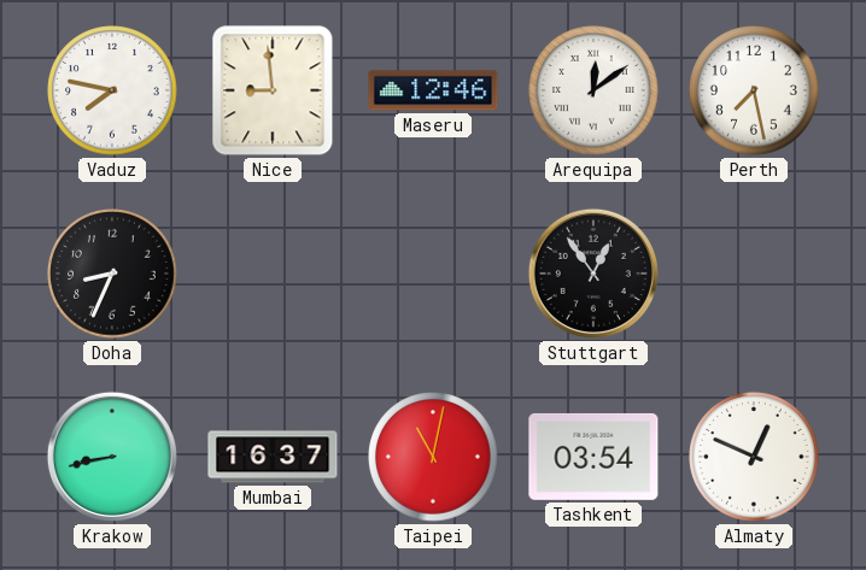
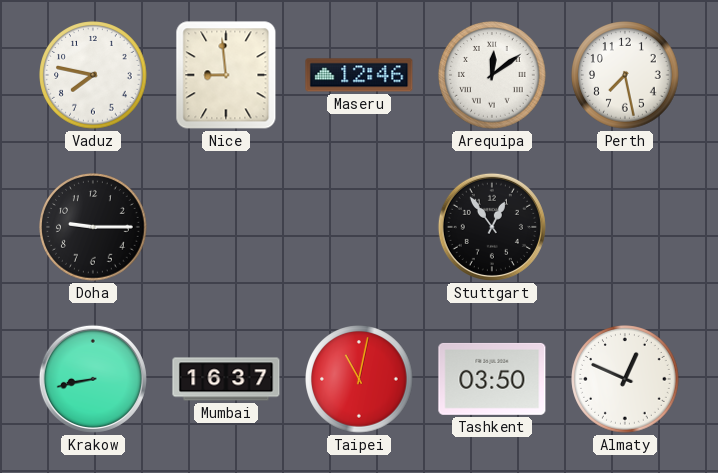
Doha: 8:34 -> 9:15 (93, 227)
Tashkent: 03:54 -> 03:50 (492, 379)
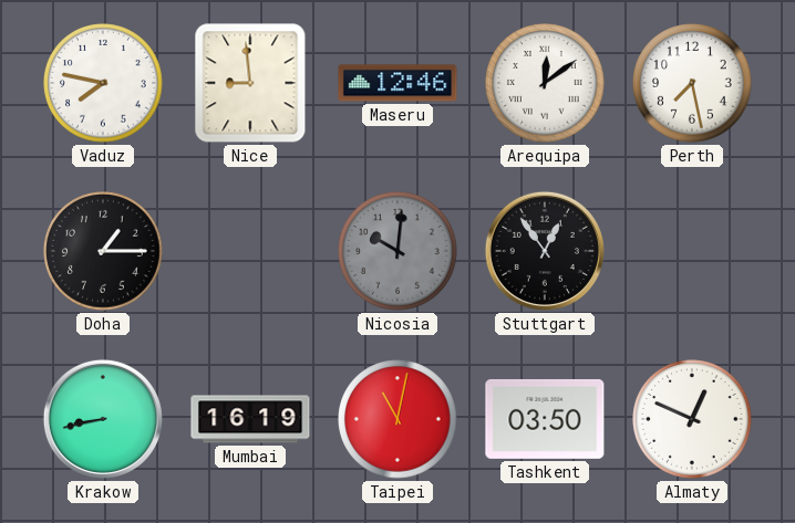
Doha: 9:15 -> 1:15 (103, 251)
Nicosia: none -> 10:01 (397, 251)
Mumbai: 16:37 -> 16:19 (250, 419)
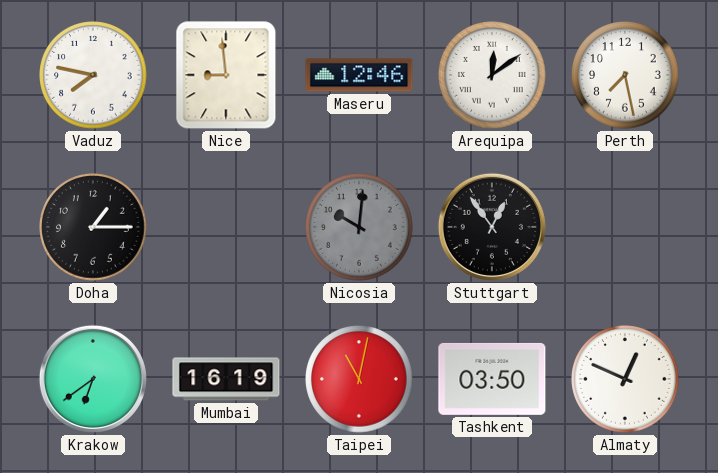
Krakow: 8:43 -> 6:39 (93, 379)
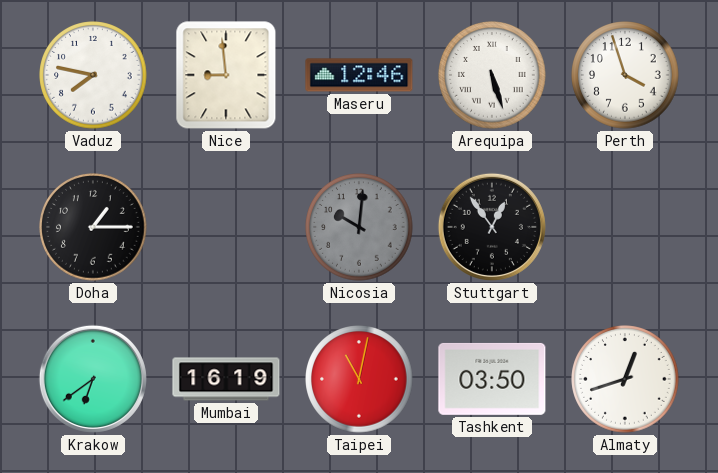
Arequipa: 12:09 -> 5:27 (492, 75)
Perth: 7:28 -> 3:57 (625, 75)
Almaty: 12:49 -> 12:42 (625, 379)
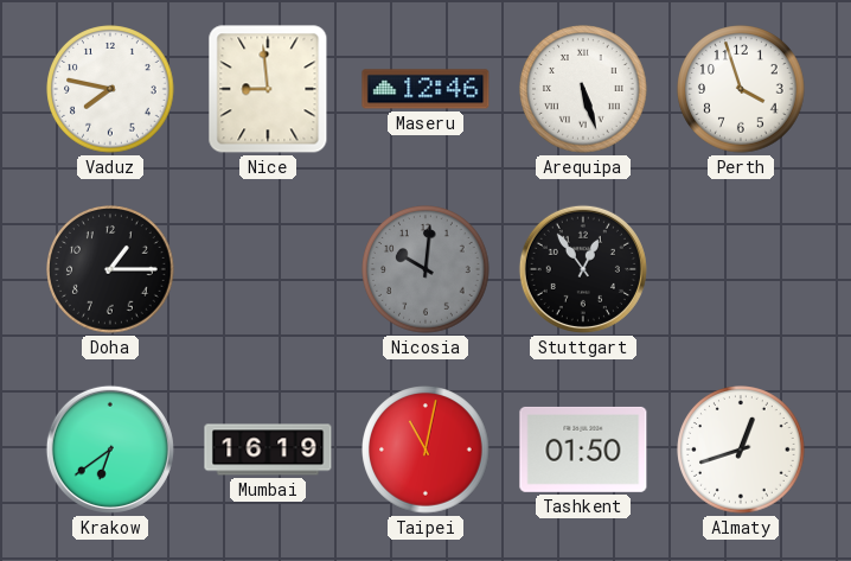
Tashkent: 03:50 -> 01:50 (583, 450)
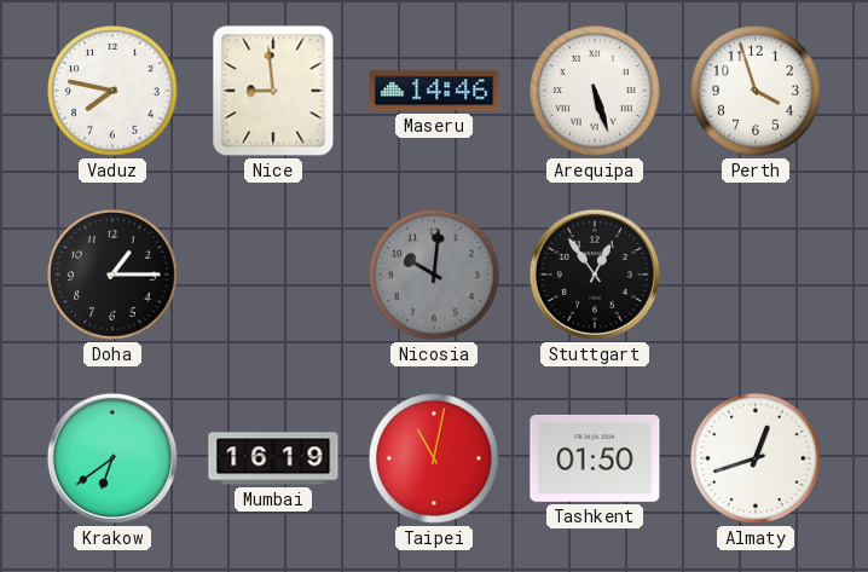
Maseru: 12:46 -> 14:46 (434, 91)
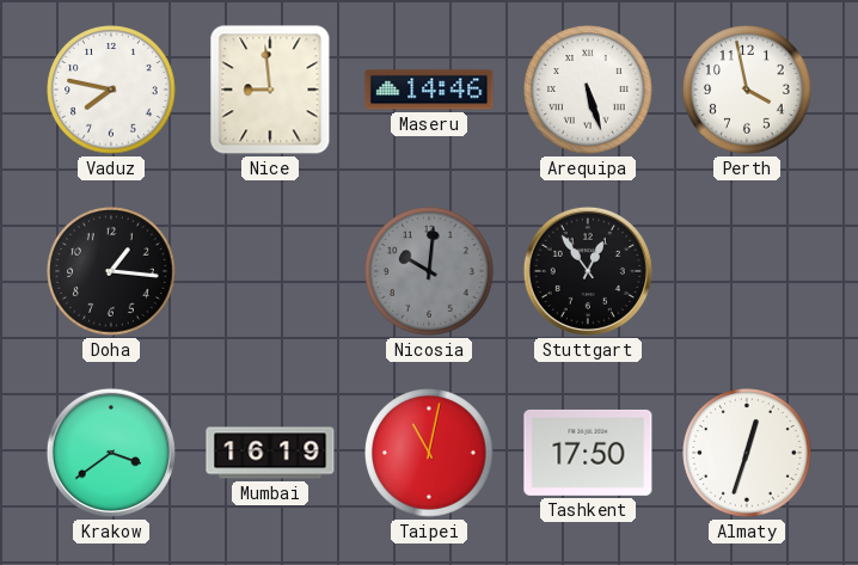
Perth: 3:57 -> 3:58 (747, 90)
Doha: 1:15 -> 1:16 (111, 271)
Krakow: 6:39 -> 3:39 (111, 453)
Tashkent: 01:50 -> 17:50 (588, 453)
Almaty: 12:42 -> 12:33 (747, 453)
